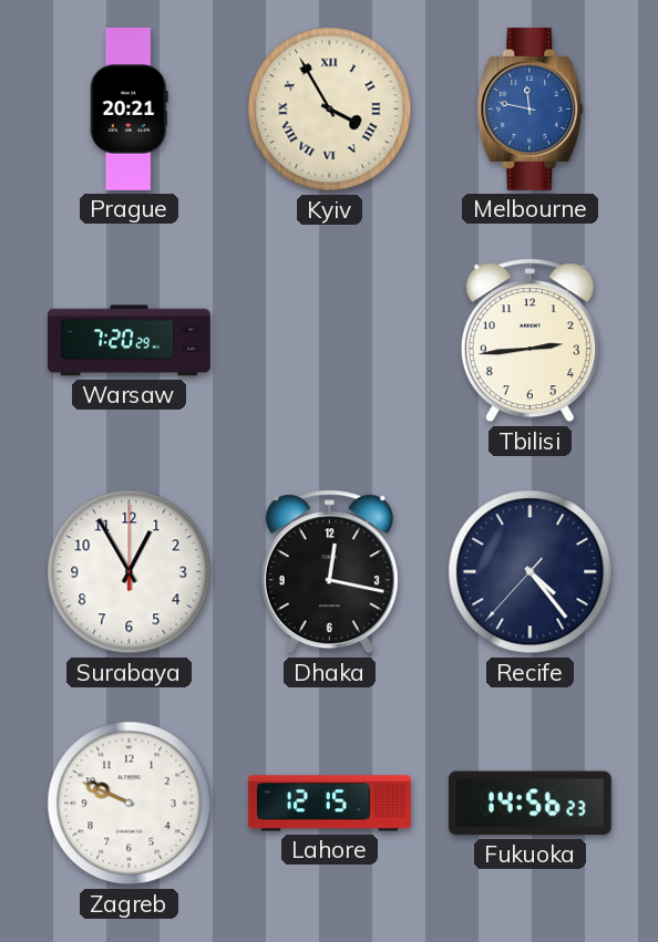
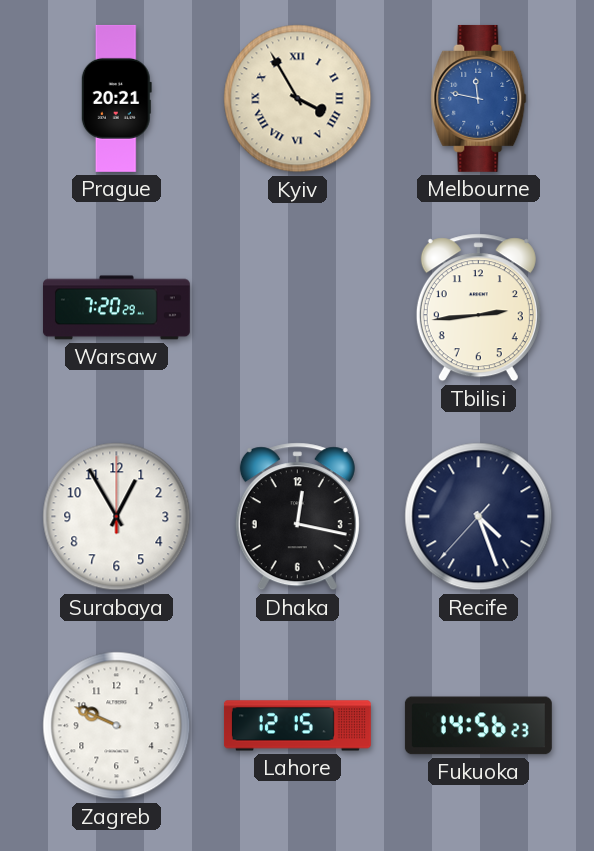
Recife: 4:23 -> 4:26 (479, 517)
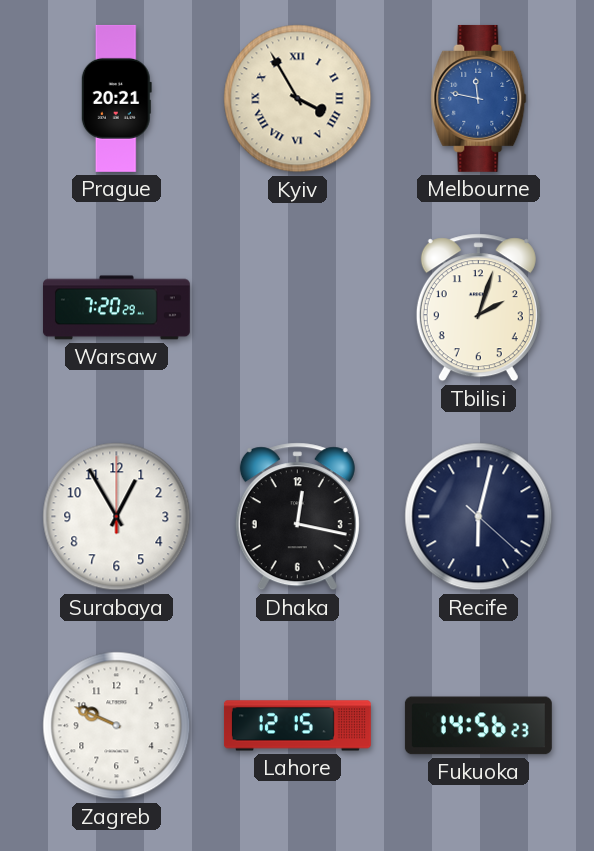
Tbilisi: 2:44 -> 2:03 (478, 308)
Recife: 4:26 -> 6:02 (479, 517)
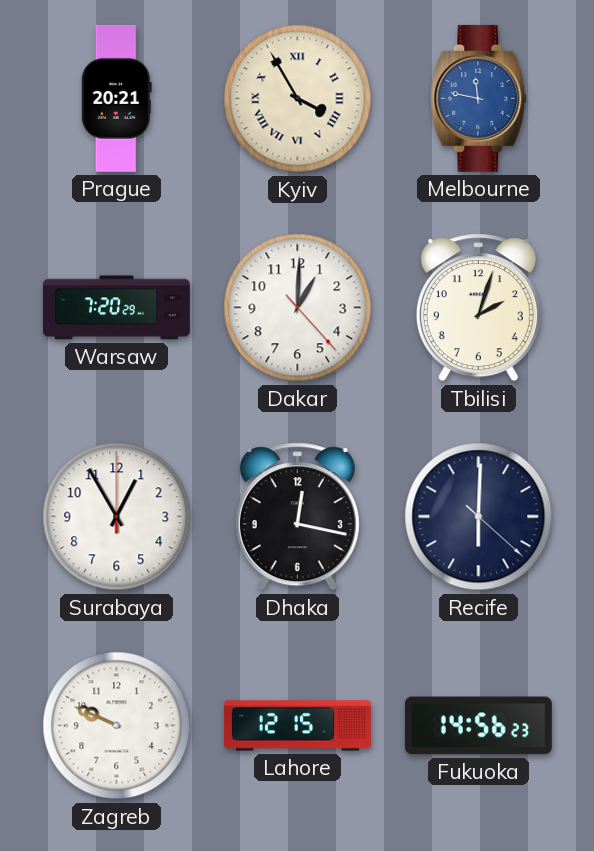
Dakar: none -> 1:00 (298, 308)
Recife: 6:02 -> 6:00 (479, 517)
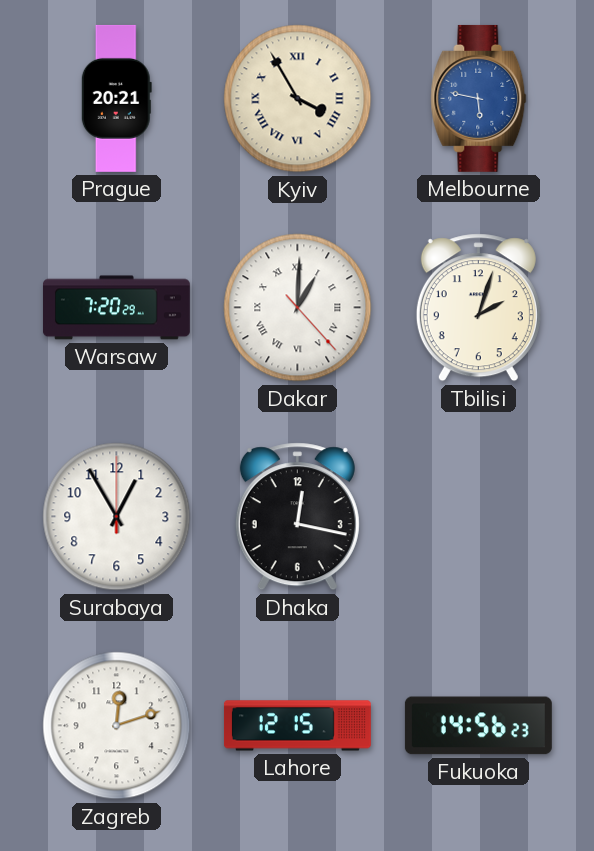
Melbourne: 11:47 -> 5:47 (479, 98)
Dakar numerals: Arabic -> Roman (298, 308)
Recife: 6:00 -> none (479, 517)
Zagreb: 9:49 -> 12:12 (117, 726)
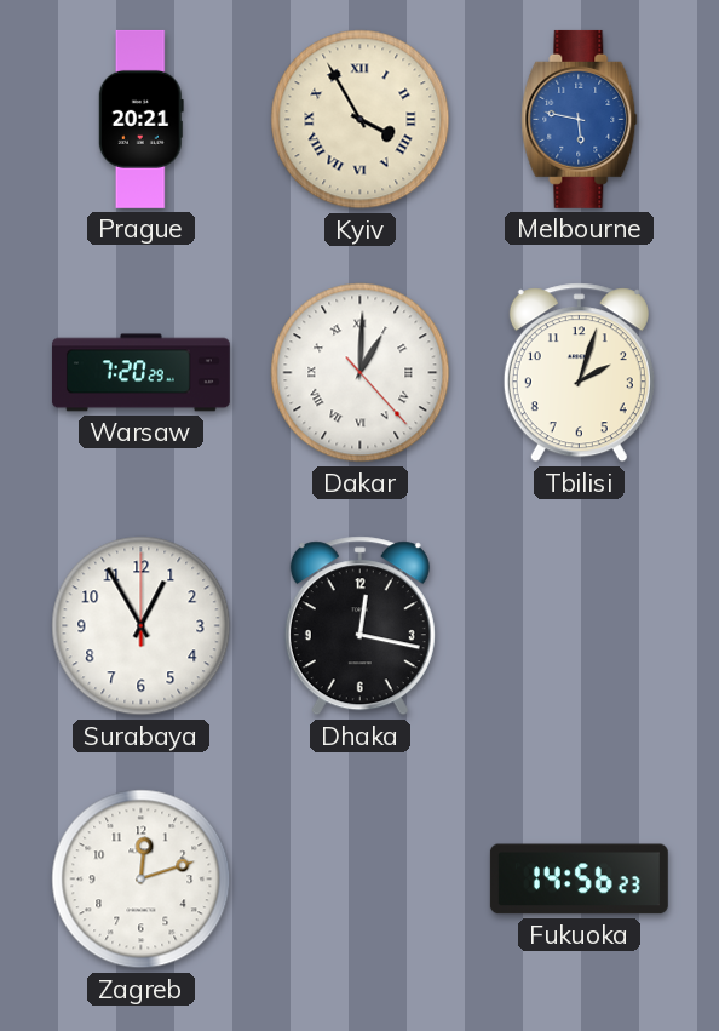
Lahore: 12:15 -> none (297, 726)
